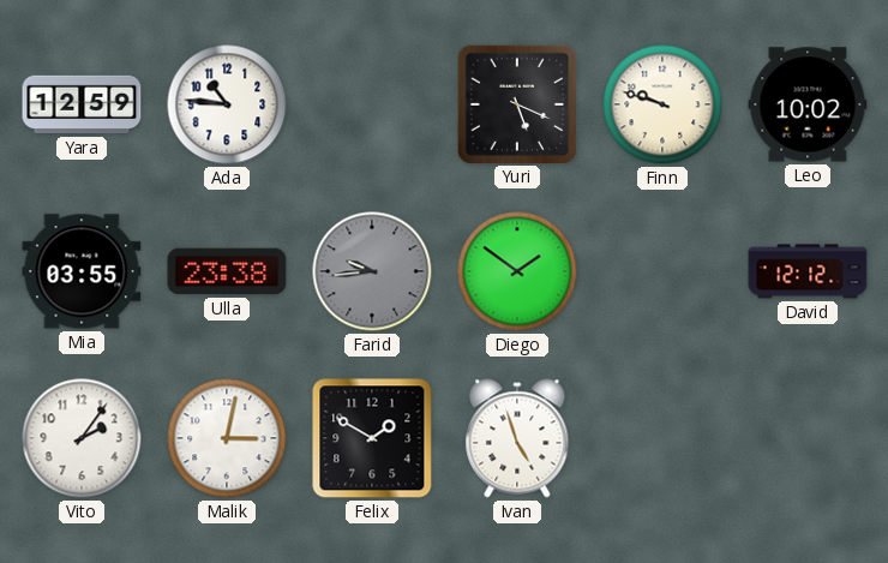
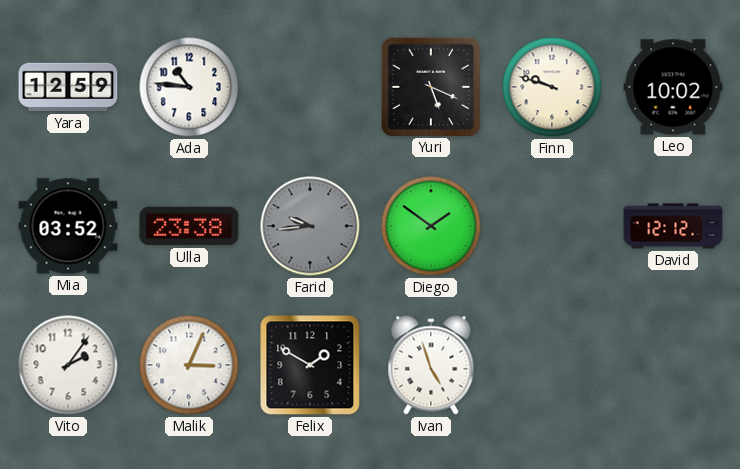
Mia: 03:55 -> 03:52 (68, 226)
Malik: 3:02 -> 3:04 (189, 365)
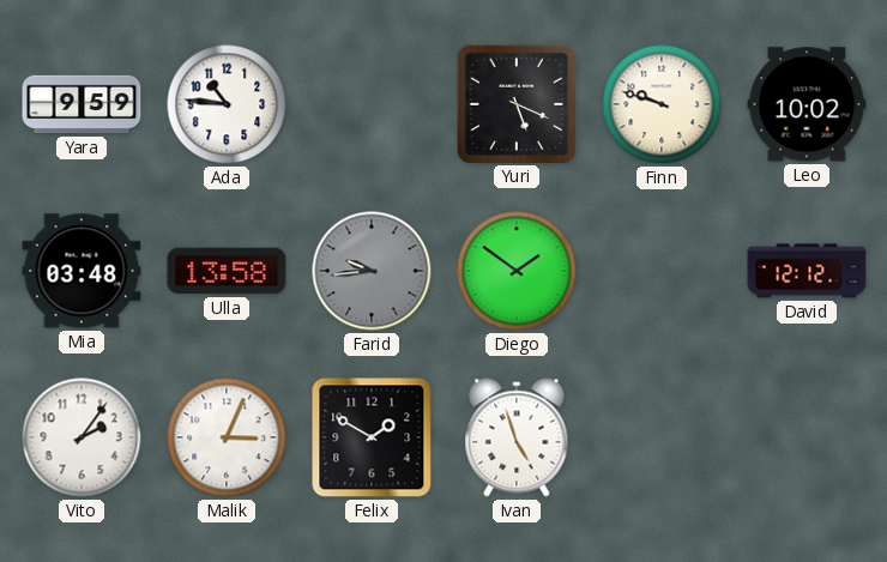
Yara: 12:59 -> 9:59 (82, 104)
Mia: 03:52 -> 03:48 (82, 271)
Ulla: 23:38 -> 13:58 (227, 271)
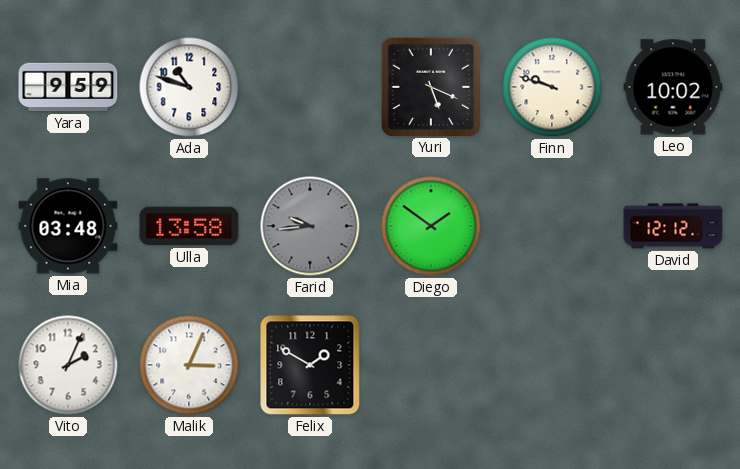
Ada: 10:46 -> 10:48 (189, 87)
Vito: 2:06 -> 2:04 (68, 365)
Ivan: 4:57 -> none (517, 437)
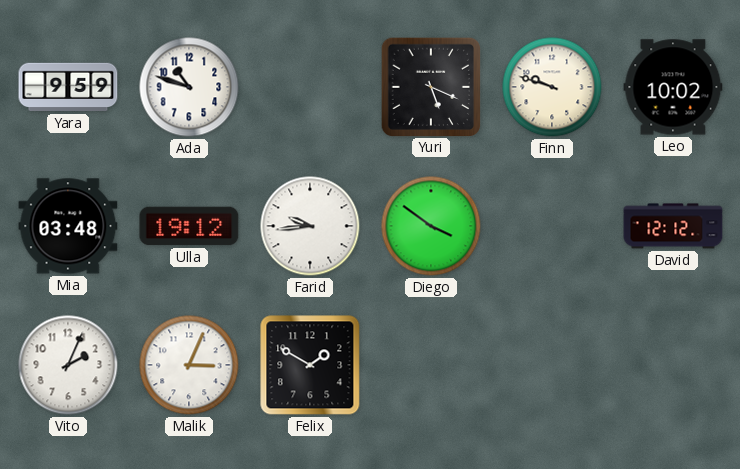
Ulla: 13:58 -> 19:12 (189, 226)
Farid dial: grey -> white (310, 226)
Diego: 1:51 -> 3:51 (431, 226)
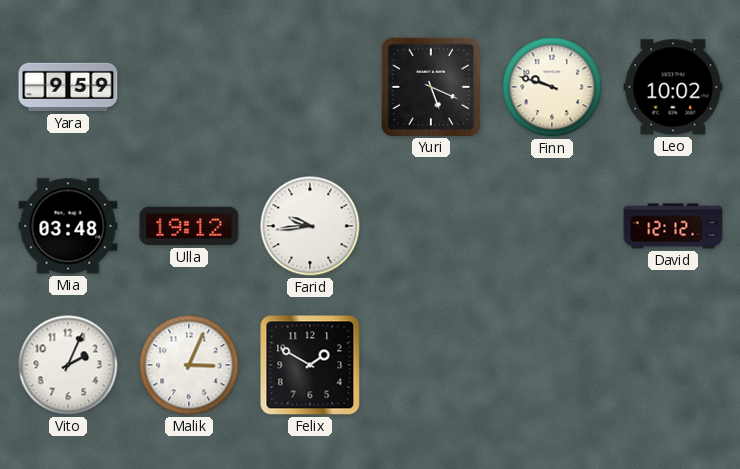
Ada: 10:48 -> none (189, 87)
Diego: 3:51 -> none (431, 226)
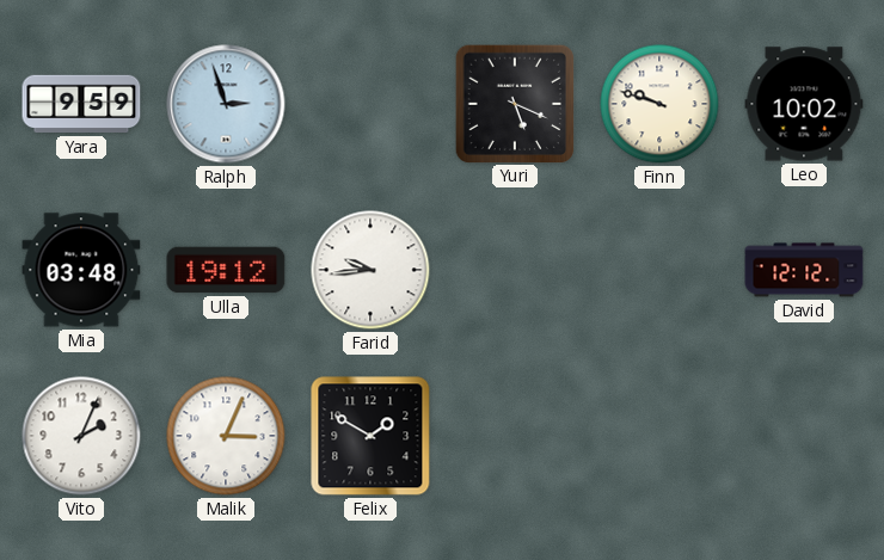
Ralph: none -> 2:57 (226, 104)
